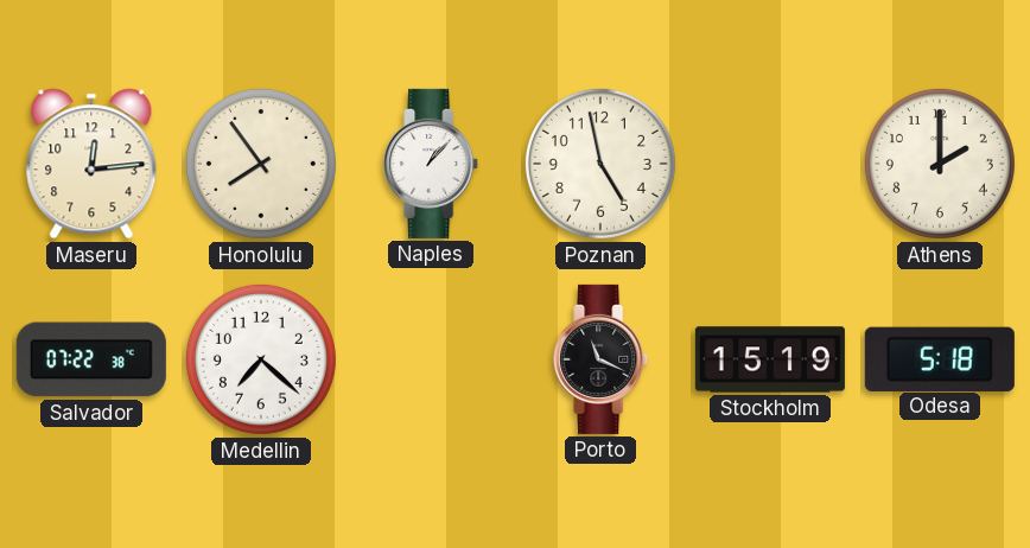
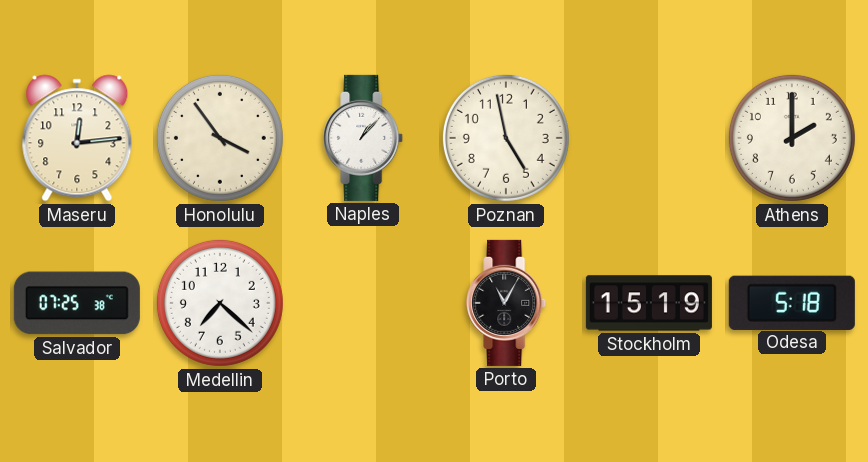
Honolulu: 7:54 -> 3:54 (220, 138)
Salvador: 07:22 -> 07:25 (77, 303)
Porto: 11:19 -> 11:05 (507, 303)
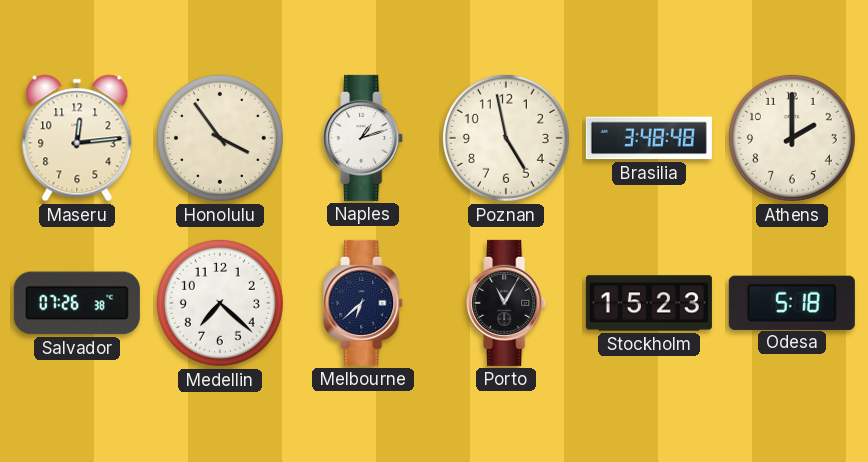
Naples: 1:07 -> 1:12 (364, 138)
Brasilia: none -> 3:48 (649, 138)
Salvador: 07:25 -> 07:26 (77, 303)
Melbourne: none -> 6:38 (364, 303)
Stockholm: 15:19 -> 15:23 (649, 303)
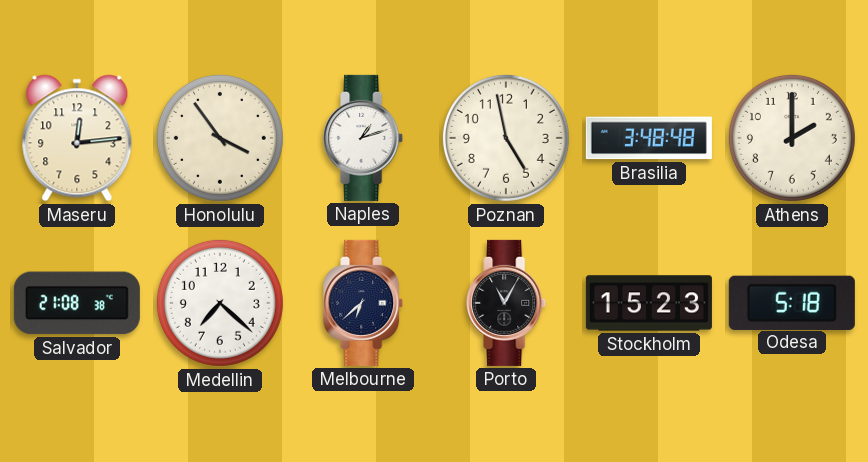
Salvador: 07:26 -> 21:08 (77, 303)
